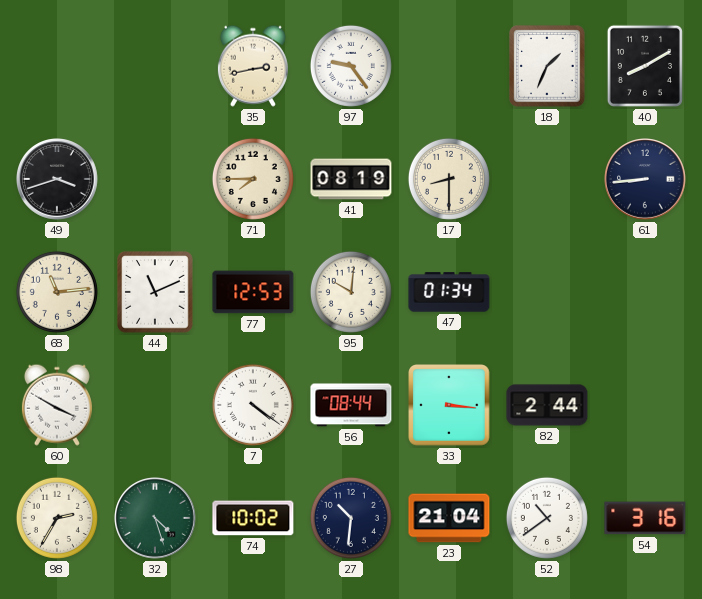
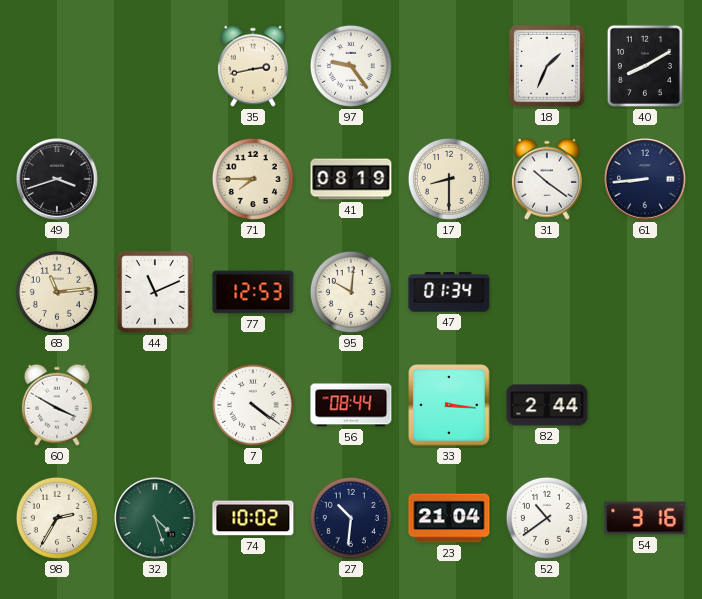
31: none -> 10:21 (547, 179)
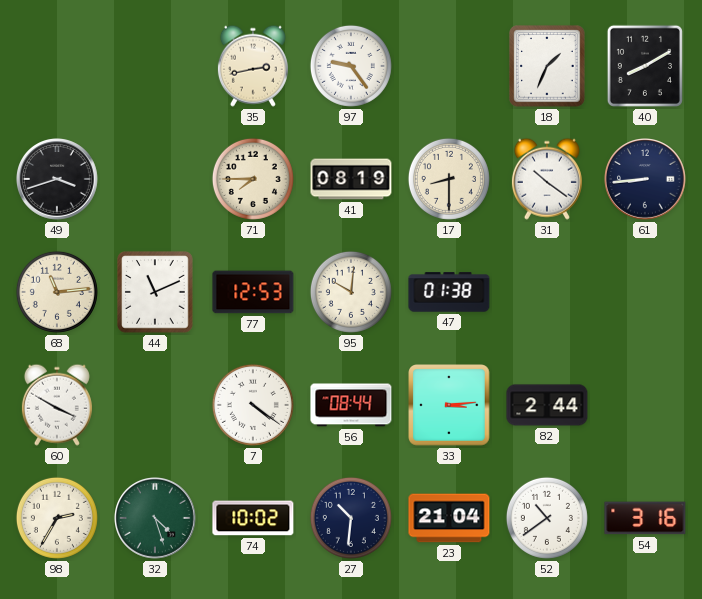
47: 01:34 -> 01:38 (449, 292)
33: 3:16 -> 3:14 (449, 405)
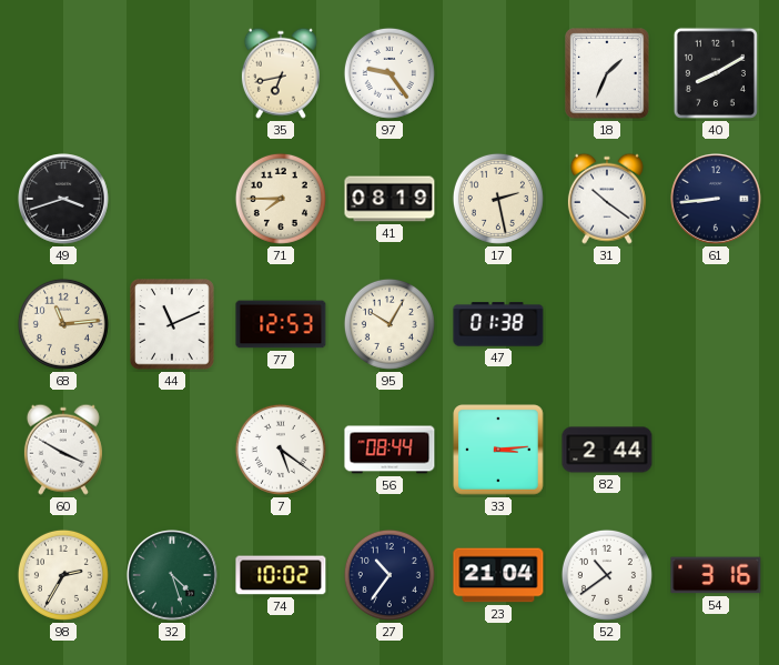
35: 2:43 -> 6:43 (281, 73)
17: 8:30 -> 2:28 (498, 199)
95: 10:01 -> 10:05 (389, 324)
7: 4:21 -> 5:21 (281, 450)
27: 10:31 -> 10:36 (389, 575)
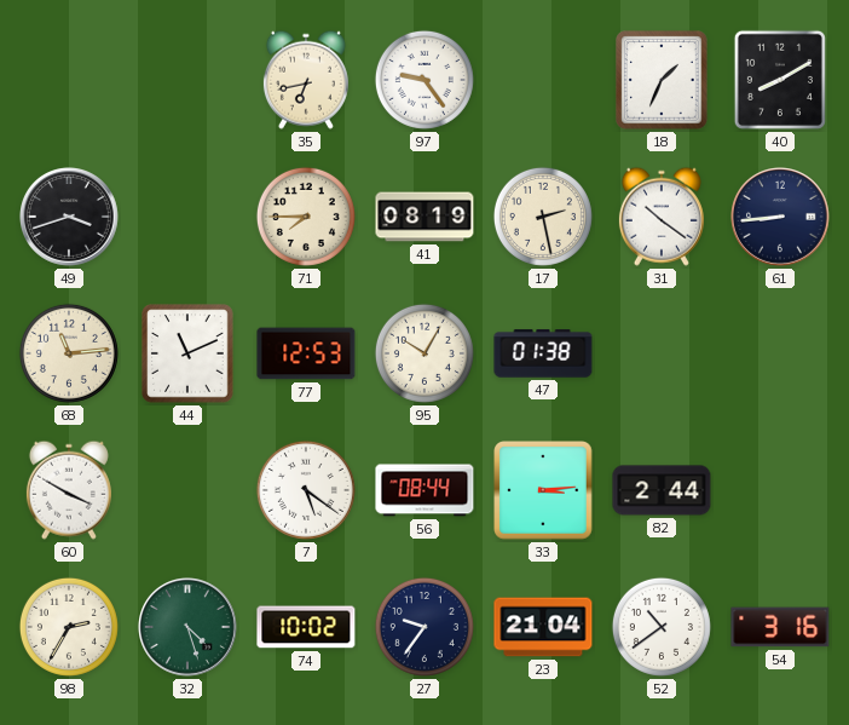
27: 10:36 -> 9:36 (424, 627)
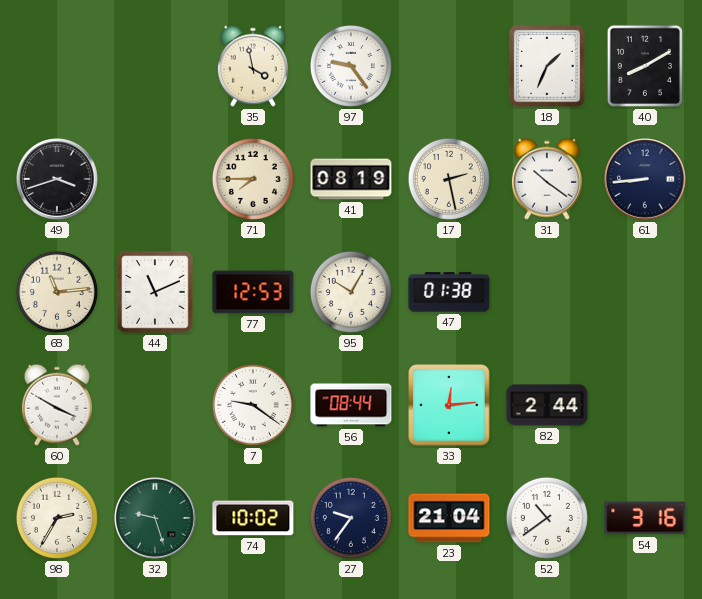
35: 6:43 -> 3:58 (253, 66)
7: 5:21 -> 9:21 (253, 405)
33: 3:14 -> 12:14 (449, 405)
32: 4:27 -> 9:27 (156, 519)
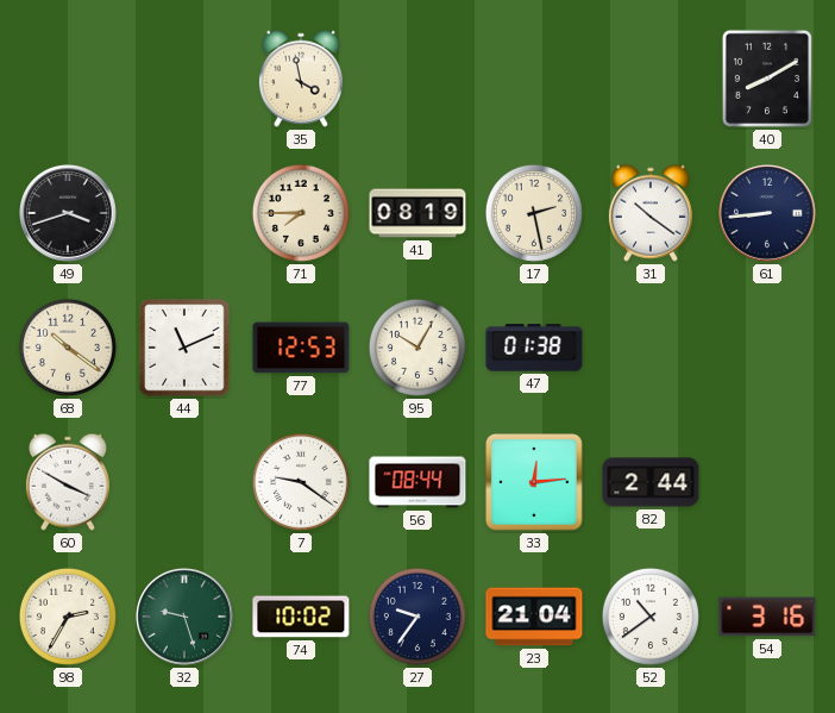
97: 9:24 -> none (351, 66)
18: 1:34 -> none (547, 66)
68: 11:14 -> 10:21 (68, 348)
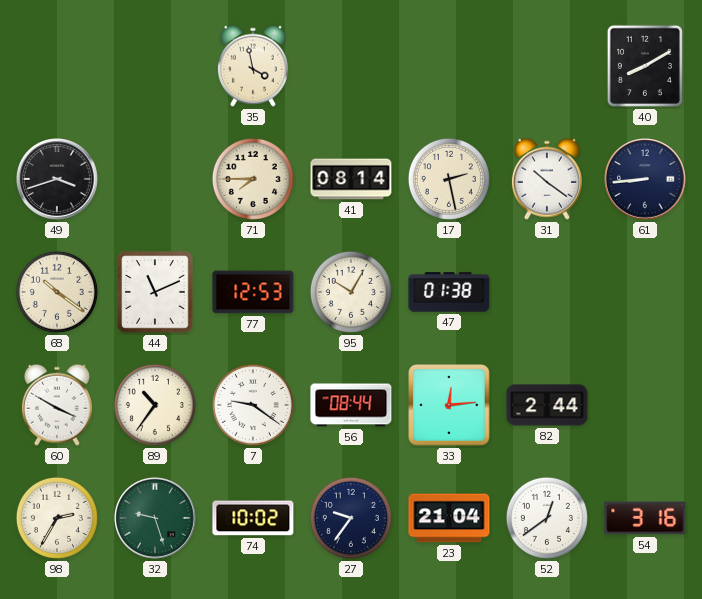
41: 08:19 -> 08:14 (351, 179)
89: none -> 10:36 (155, 405)
52: 10:39 -> 12:39 (547, 518)
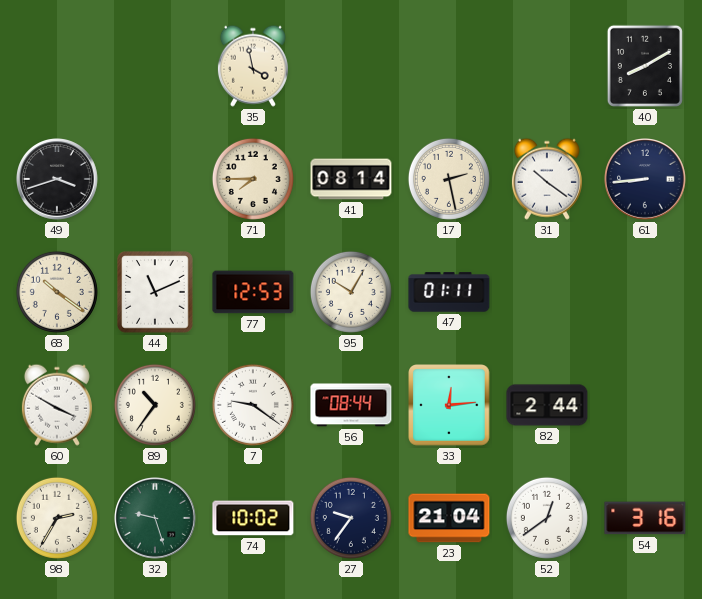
47: 01:38 -> 01:11 (449, 292)
